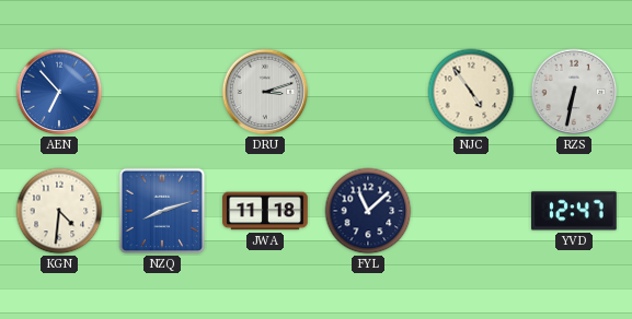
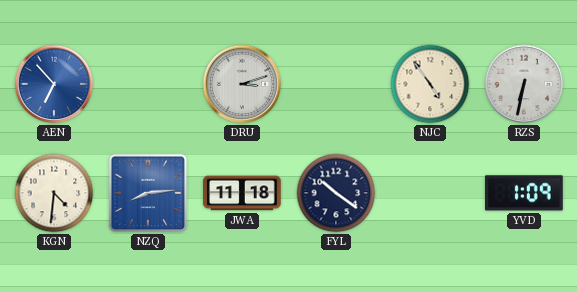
NZQ: 8:12 -> 8:14 (148, 193)
FYL: 11:08 -> 10:21 (336, 193)
YVD: 12:47 -> 1:09 (525, 193)
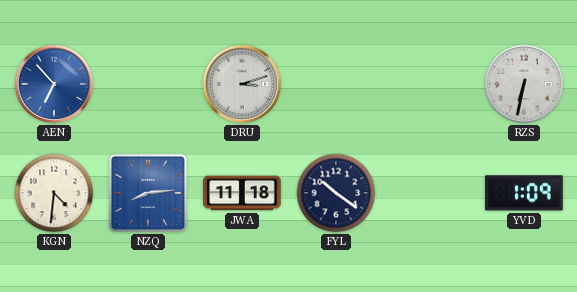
NJC: 4:54 -> none (430, 84)
